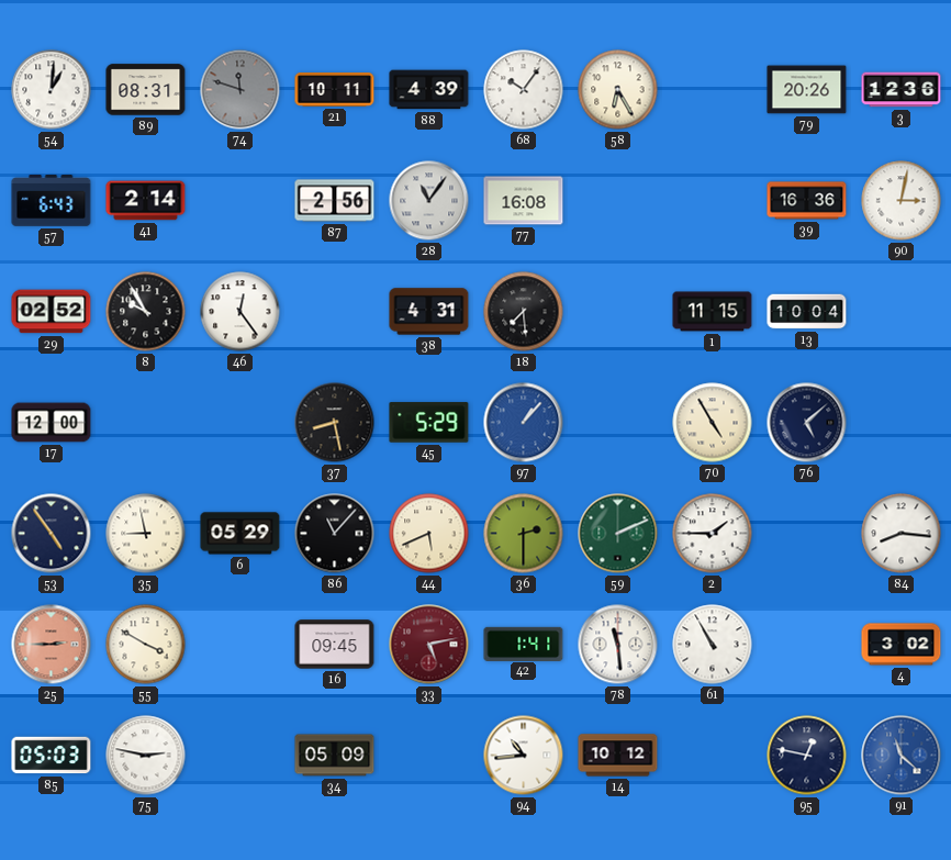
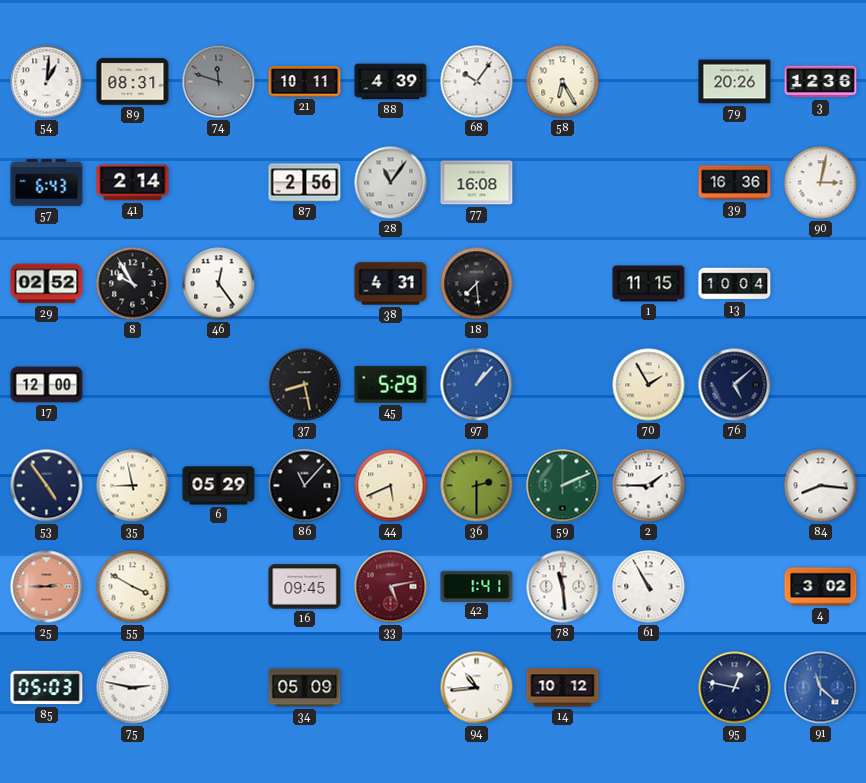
70: 4:55 -> 1:55 (649, 385)
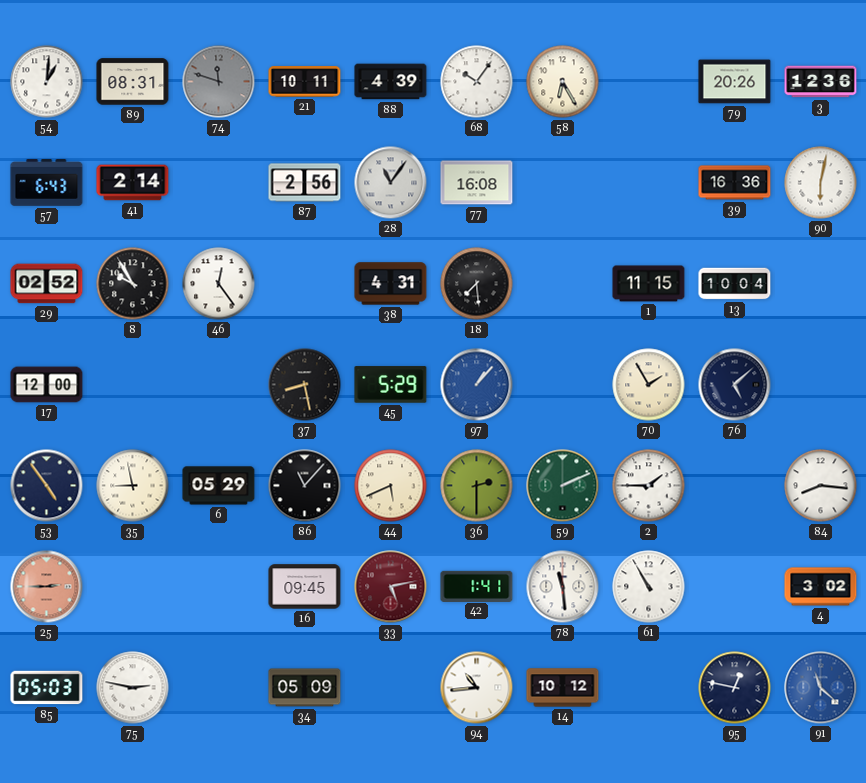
90: 3:02 -> 6:02 (821, 183)
55: 3:50 -> none (133, 587)
